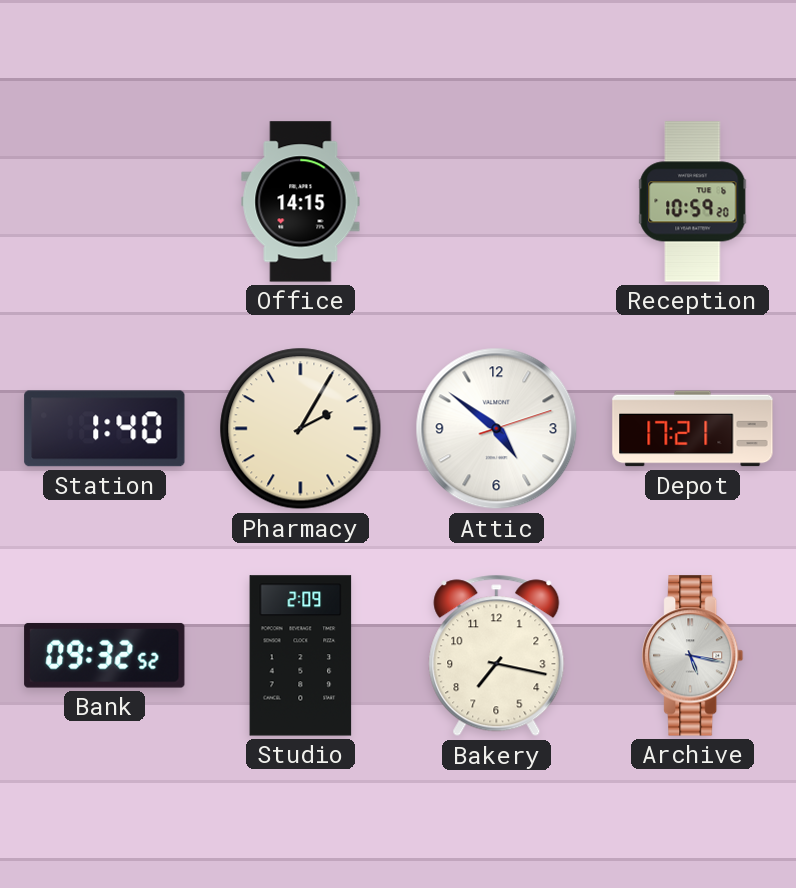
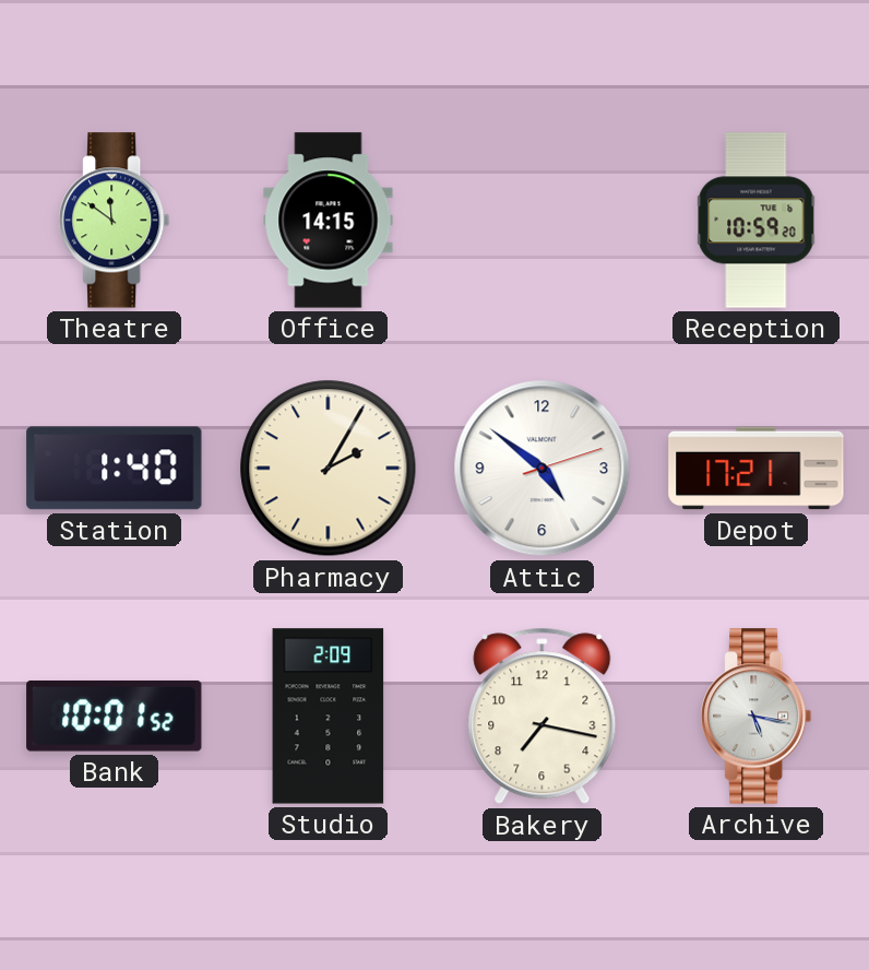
Theatre: none -> 11:51 (115, 221)
Bank: 09:32 -> 10:01 (115, 715)
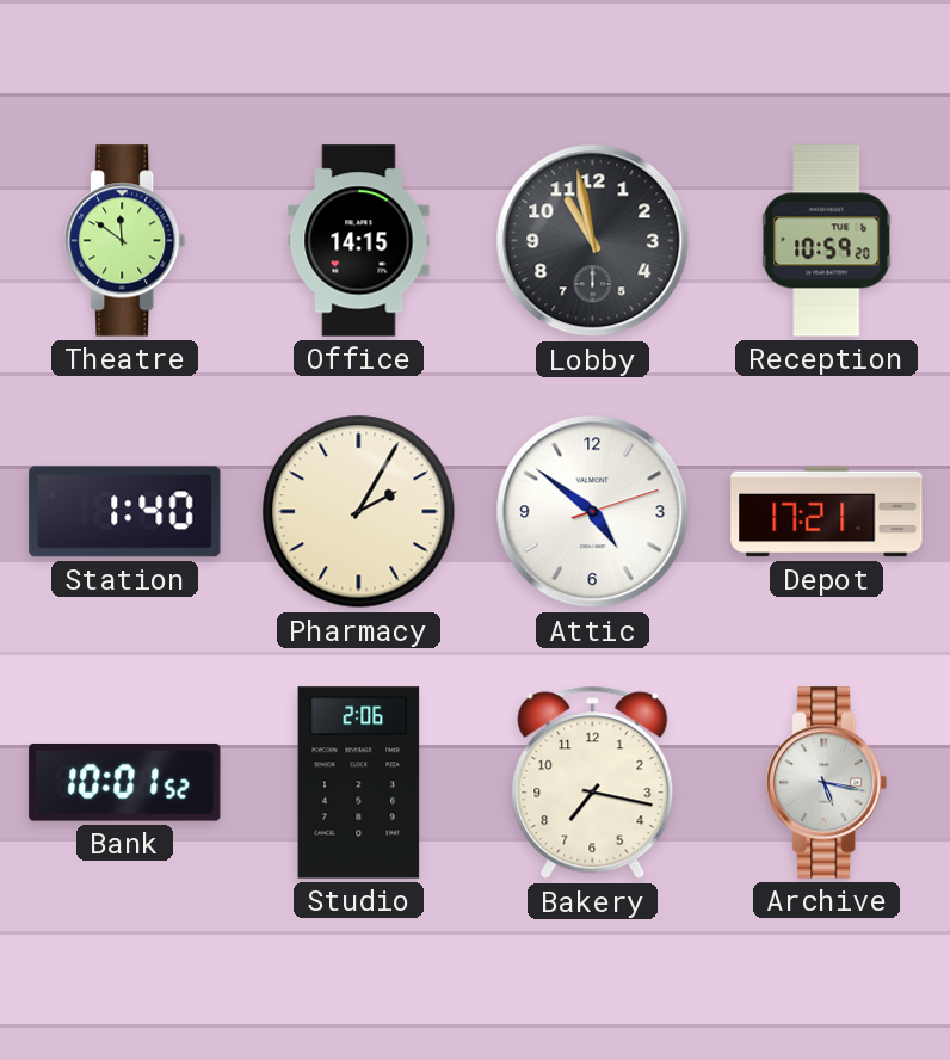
Lobby: none -> 10:58 (593, 241)
Studio: 2:09 -> 2:06 (359, 783)
